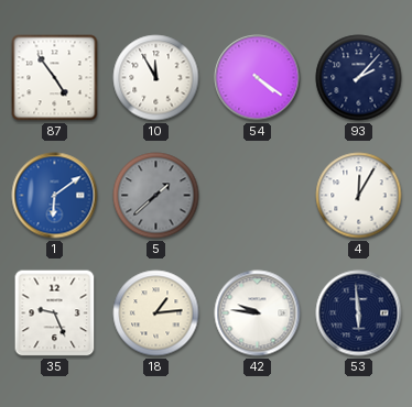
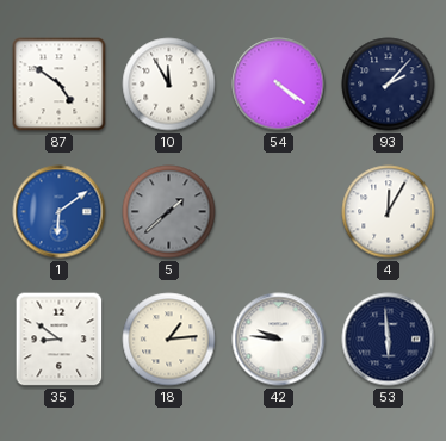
87: 4:54 -> 4:51 (60, 85)
35: 9:26 -> 8:51 (60, 340)
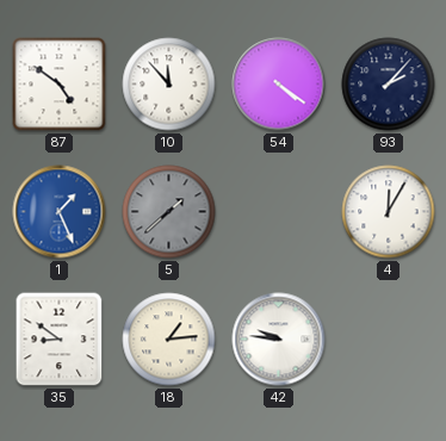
10: 11:55 -> 11:53 (169, 85)
1: 6:09 -> 1:26 (60, 212)
53: 5:59 -> none (389, 340)
